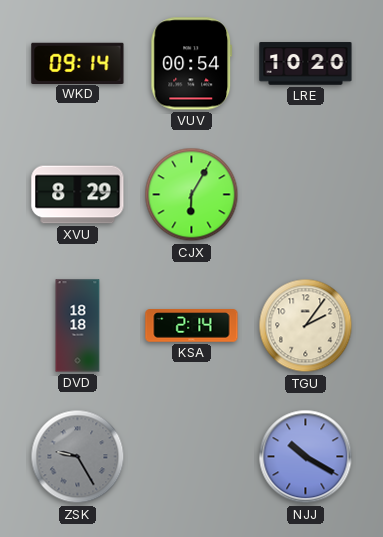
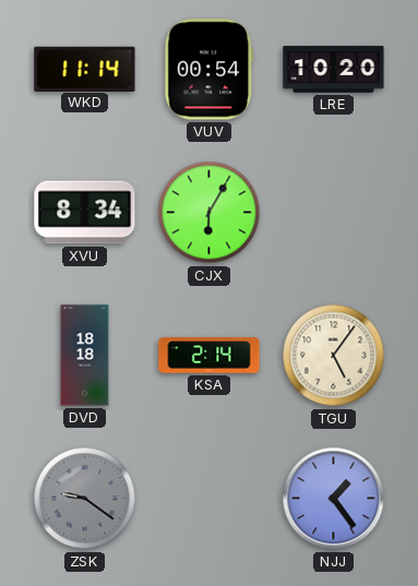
WKD: 09:14 -> 11:14 (85, 69)
XVU: 8:29 -> 8:34 (85, 213)
TGU: 2:06 -> 5:06 (334, 356)
ZSK: 9:25 -> 9:21 (85, 499)
NJJ: 10:20 -> 1:24 (334, 499)
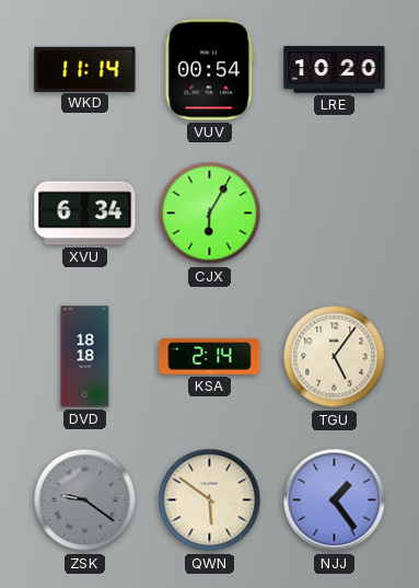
XVU: 8:34 -> 6:34 (85, 214)
QWN: none -> 5:51 (210, 500)
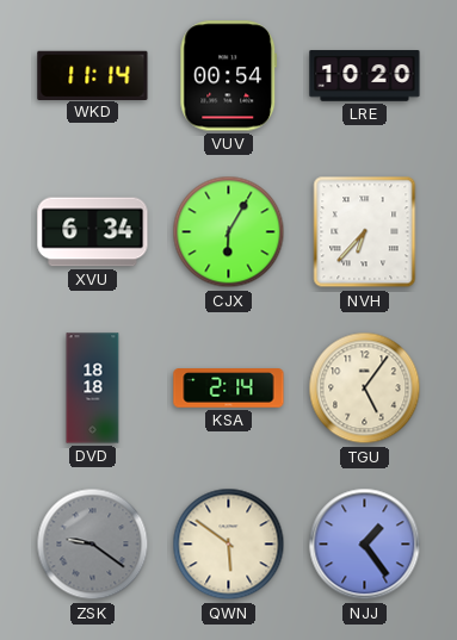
NVH: none -> 6:37 (365, 232)
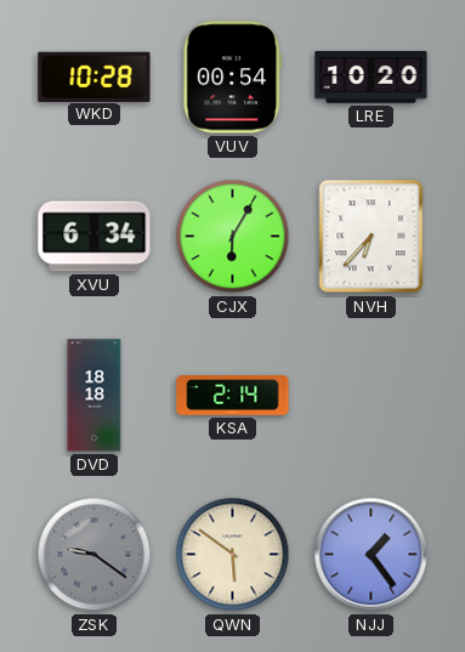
WKD: 11:14 -> 10:28 (95, 76)
TGU: 5:06 -> none (365, 389)
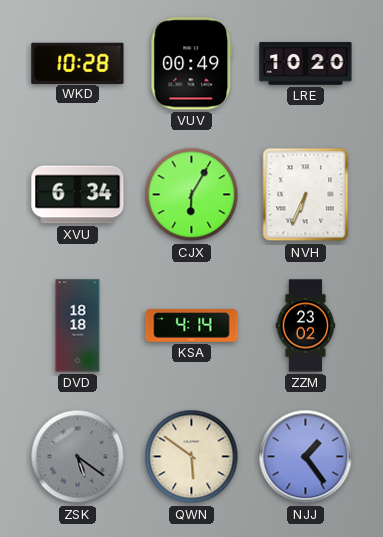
VUV: 00:54 -> 00:49 (192, 64)
NVH: 6:37 -> 6:34 (306, 195)
KSA: 2:14 -> 4:14 (192, 326)
ZZM: none -> 23:02 (306, 326)
ZSK: 9:21 -> 5:21 (78, 457)
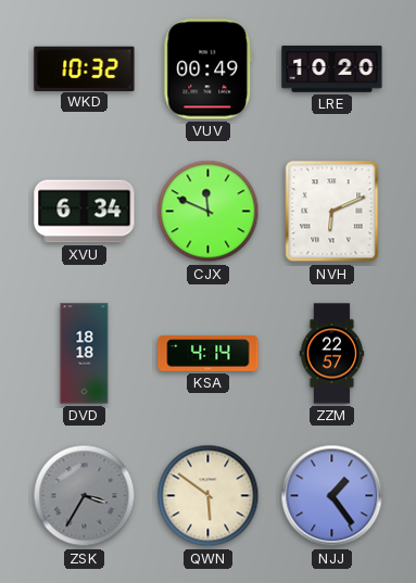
WKD: 10:28 -> 10:32 (85, 68)
CJX: 6:05 -> 11:49 (209, 212)
NVH: 6:34 -> 6:11 (332, 212)
ZZM: 23:02 -> 22:57 (332, 354)
ZSK: 5:21 -> 3:35 (85, 496)
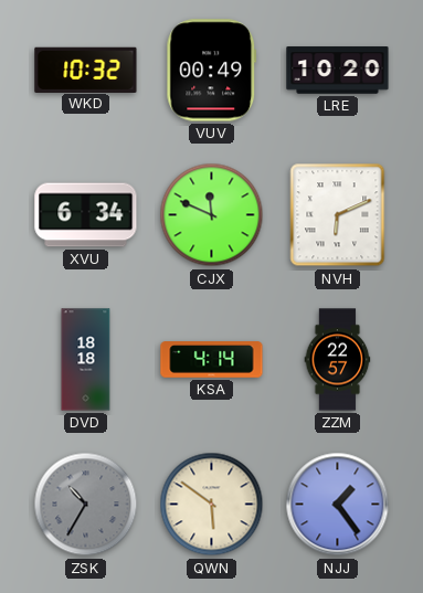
ZSK: 3:35 -> 10:35 (86, 505)
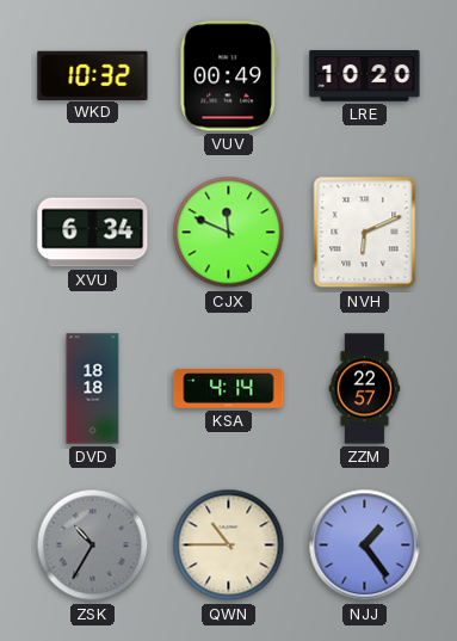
QWN: 5:51 -> 10:45 (229, 546)
